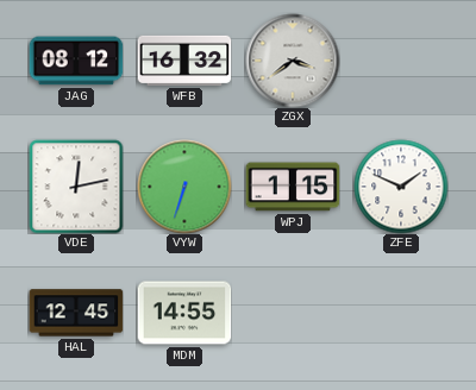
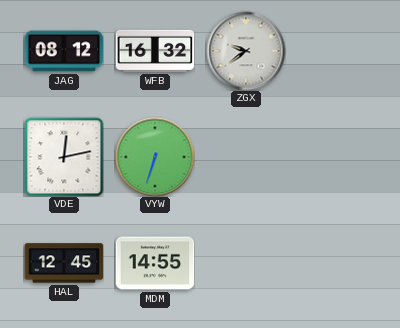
ZGX: 3:39 -> 9:39 (246, 51)
WPJ: 1:15 -> none (293, 187)
ZFE: 1:49 -> none (401, 187)
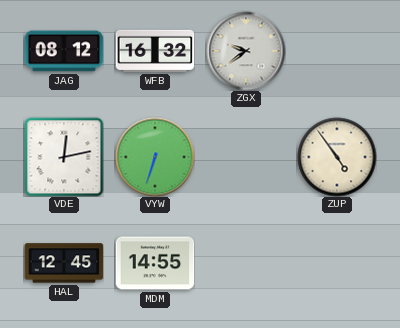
ZUP: none -> 4:54 (337, 157)
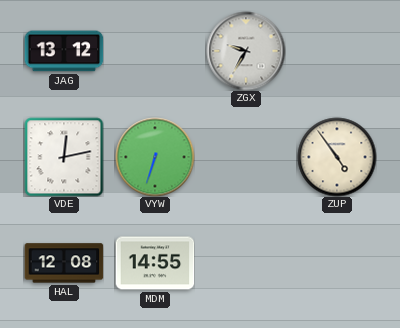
JAG: 08:12 -> 13:12 (64, 51)
WFB: 16:32 -> none (155, 51)
ZGX: 9:39 -> 9:35 (246, 51)
HAL: 12:45 -> 12:08 (64, 263)
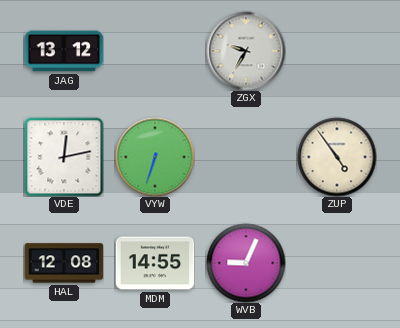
WVB: none -> 9:04 (246, 263)
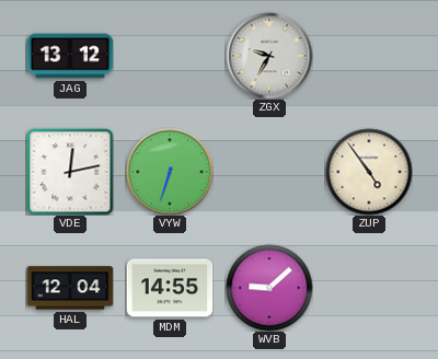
HAL: 12:08 -> 12:04 (70, 288)
WVB: 9:04 -> 9:08 (269, 288)
